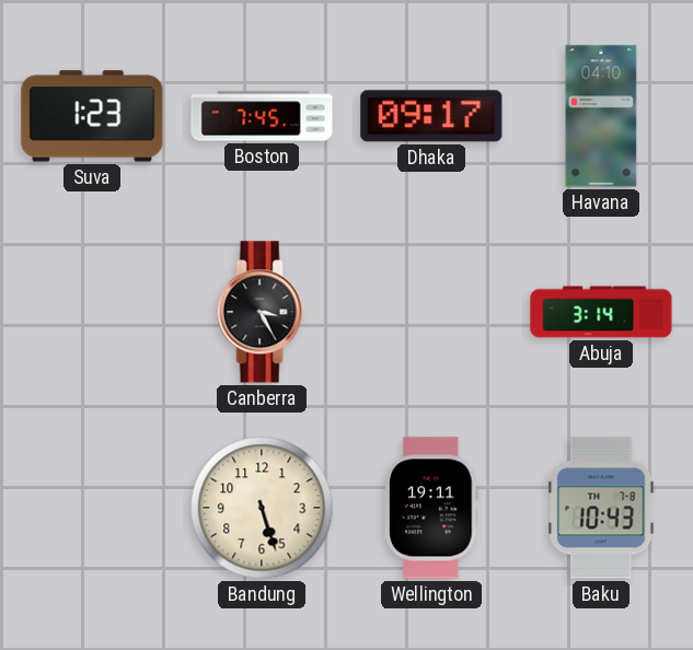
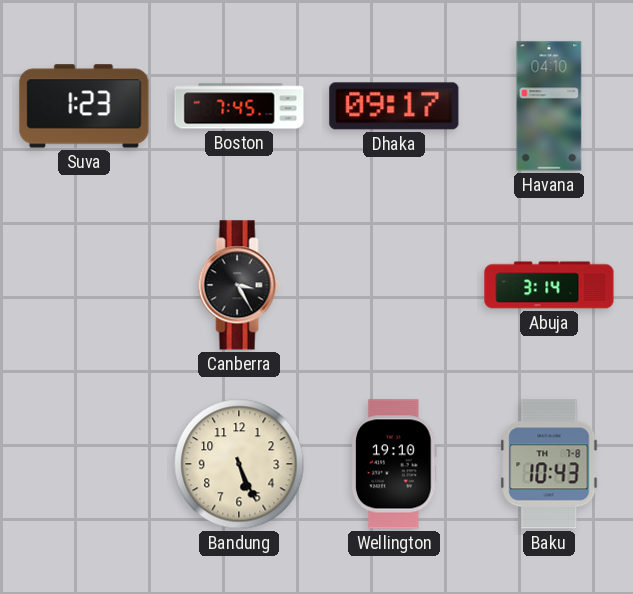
Bandung: 5:27 -> 5:26 (239, 464)
Wellington: 19:11 -> 19:10 (394, 464)
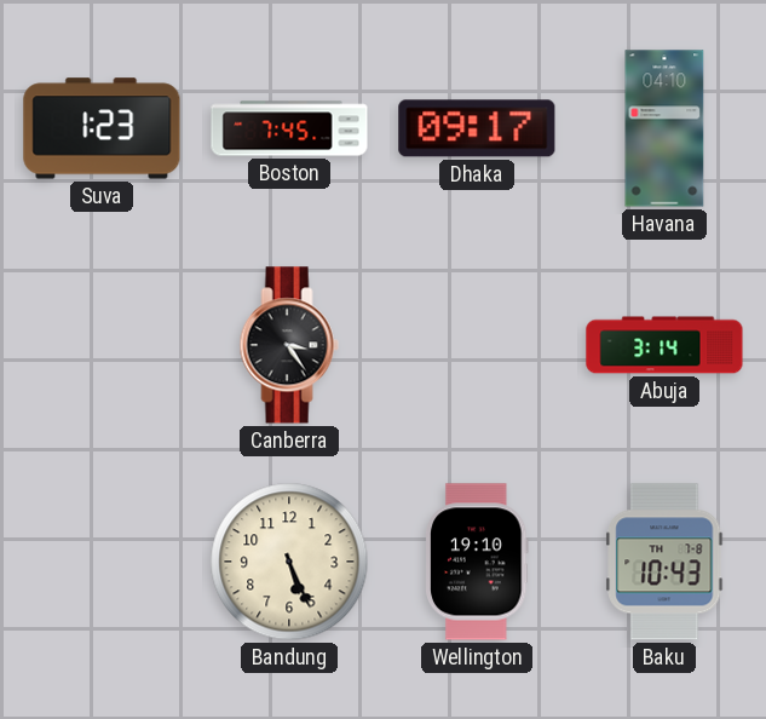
Canberra: 3:25 -> 3:24 (289, 345)
